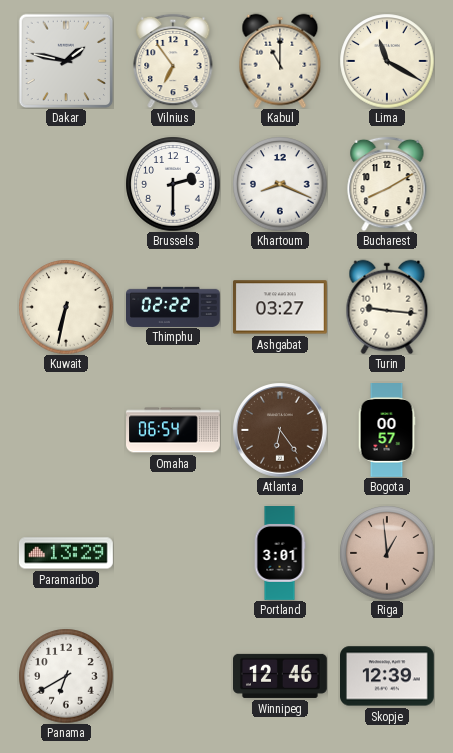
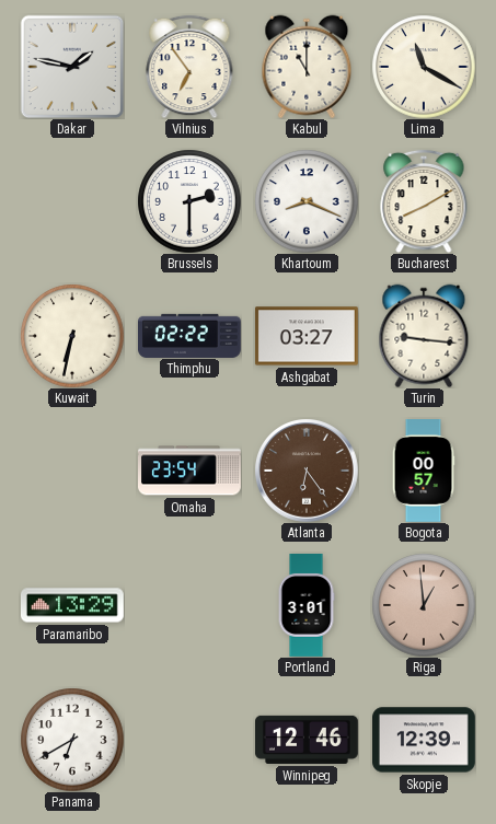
Omaha: 06:54 -> 23:54 (191, 471)
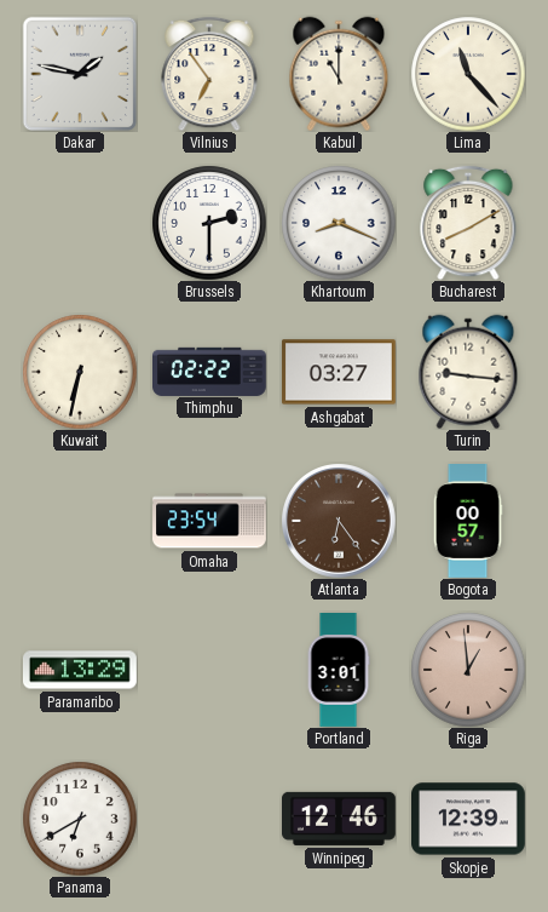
Lima: 11:20 -> 11:23 (468, 74)
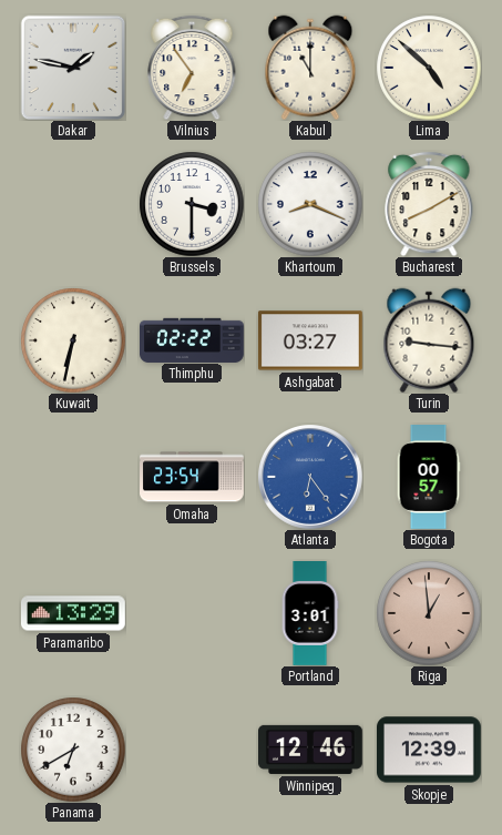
Lima: 11:23 -> 4:52 (429, 68)
Brussels: 2:30 -> 3:30 (192, 204)
Atlanta dial: brown -> blue (310, 477)
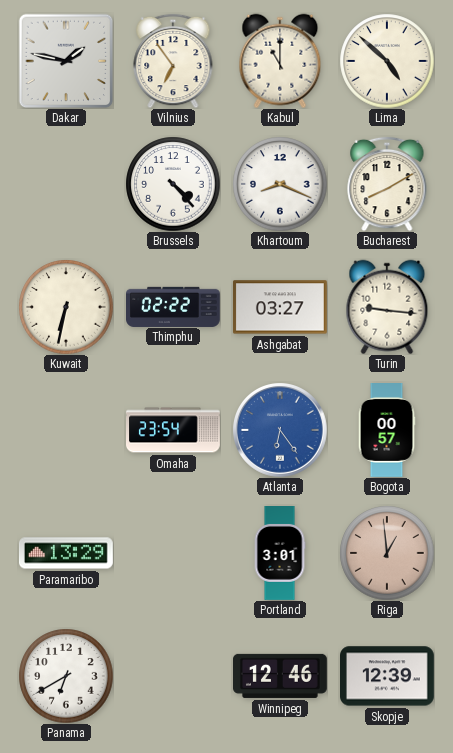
Brussels: 3:30 -> 4:23 (173, 184)
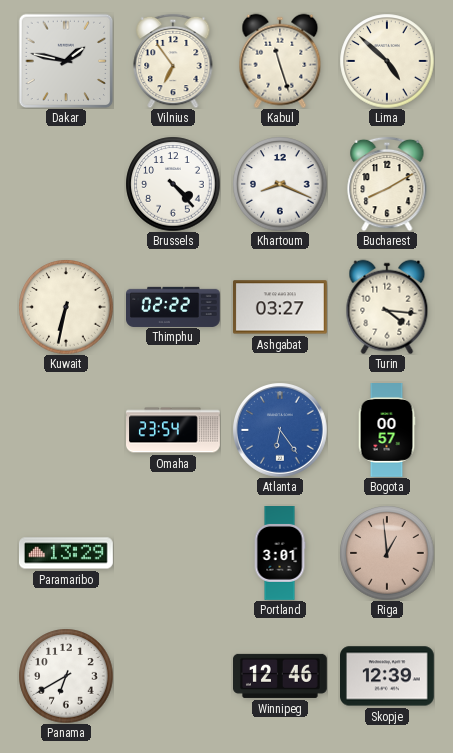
Kabul: 11:00 -> 11:27 (280, 61)
Turin: 9:16 -> 4:16 (387, 307)
